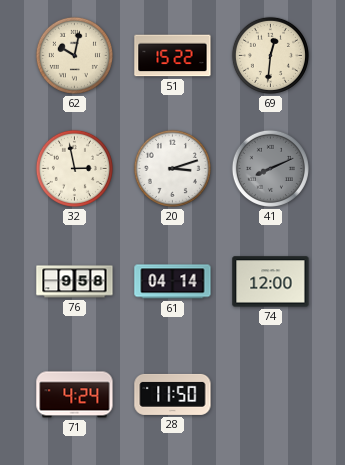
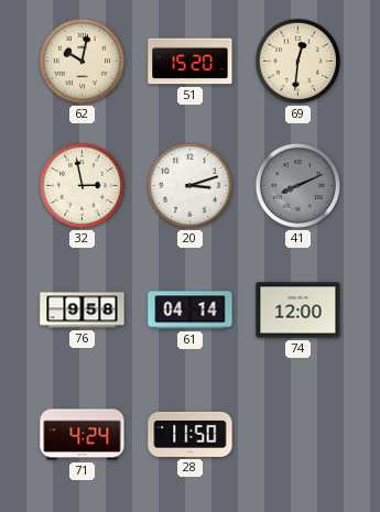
51: 15:22 -> 15:20 (191, 62)
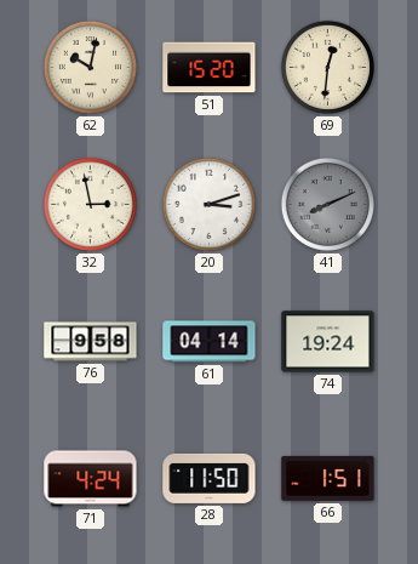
74: 12:00 -> 19:24 (328, 342)
66: none -> 1:51 (328, 478)
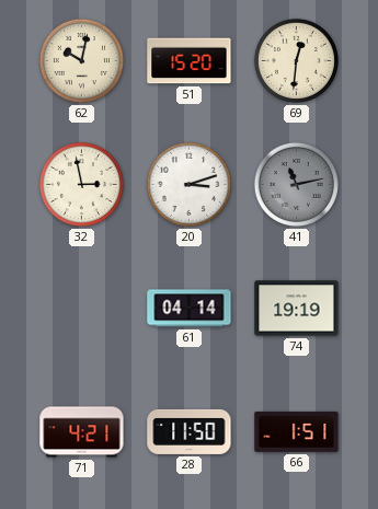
41: 8:11 -> 11:13 (296, 184)
76: 9:58 -> none (91, 342)
74: 19:24 -> 19:19 (297, 309)
71: 4:24 -> 4:21 (82, 432)
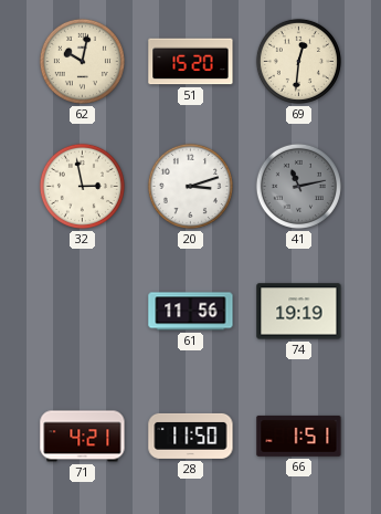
61: 04:14 -> 11:56 (191, 312)
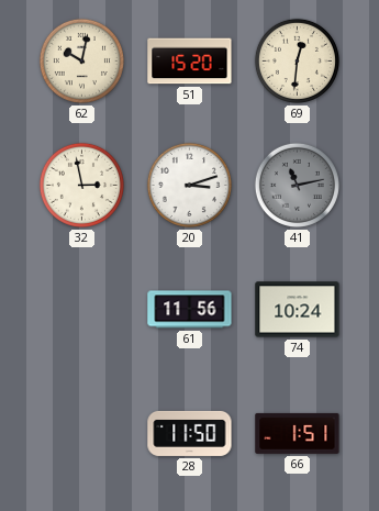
74: 19:19 -> 10:24 (298, 310)
71: 4:21 -> none (83, 437)
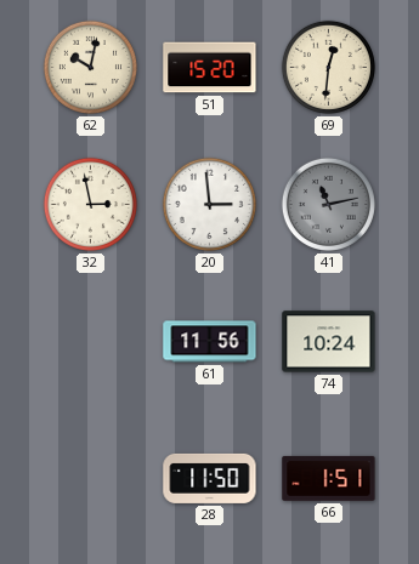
20: 3:12 -> 2:59 (209, 204)
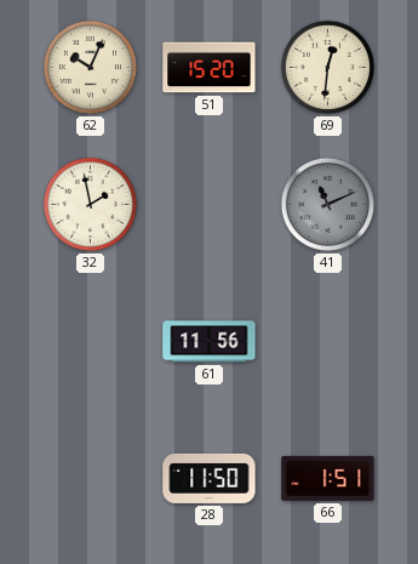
62: 10:02 -> 10:04 (90, 67)
32: 2:58 -> 1:58 (90, 204)
20: 2:59 -> none (209, 204)
41: 11:13 -> 11:11 (327, 204)
74: 10:24 -> none (329, 342)
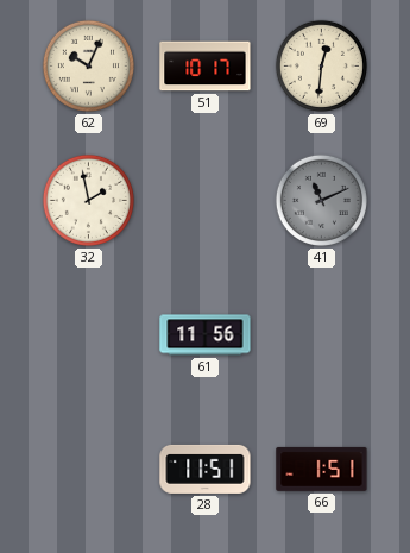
51: 15:20 -> 10:17 (206, 67)
28: 11:50 -> 11:51 (206, 469)
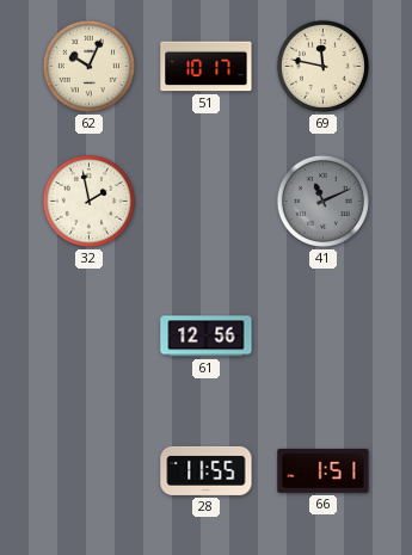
69: 12:31 -> 11:47 (322, 66)
61: 11:56 -> 12:56 (207, 337)
28: 11:51 -> 11:55 (207, 470)
